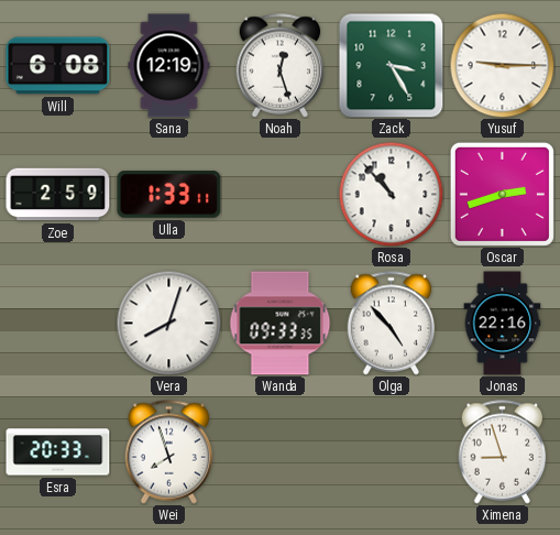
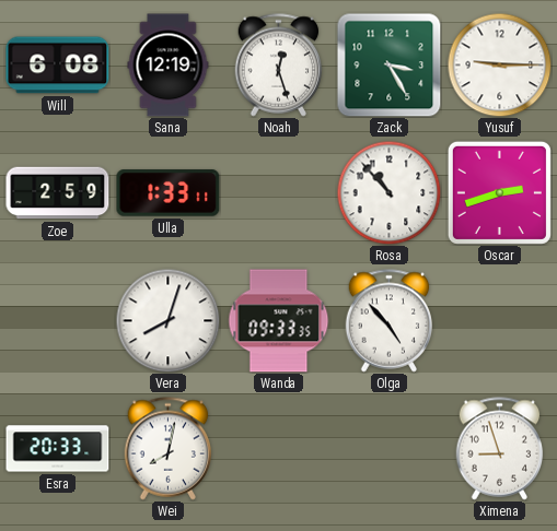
Jonas: 22:16 -> none (503, 324)
Wei: 7:57 -> 8:02 (169, 449)
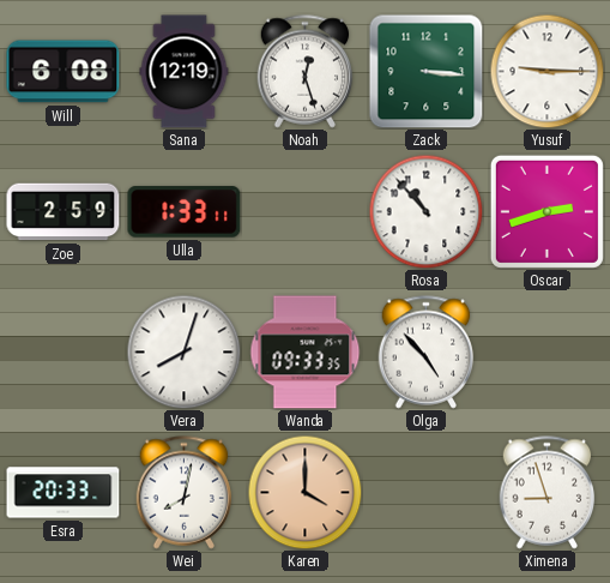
Zack: 3:25 -> 3:16 (427, 72)
Karen: none -> 4:00 (304, 492)
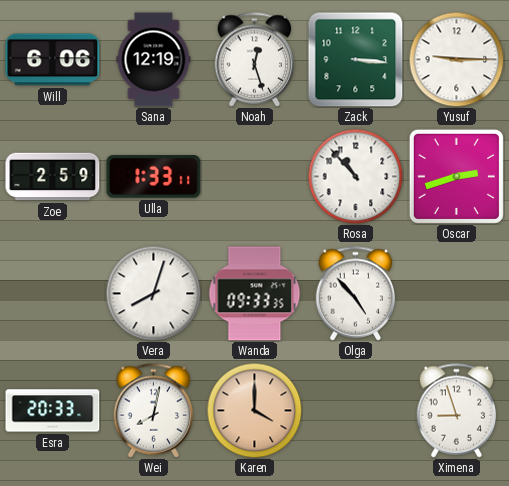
Will: 6:08 -> 6:06 (53, 60)
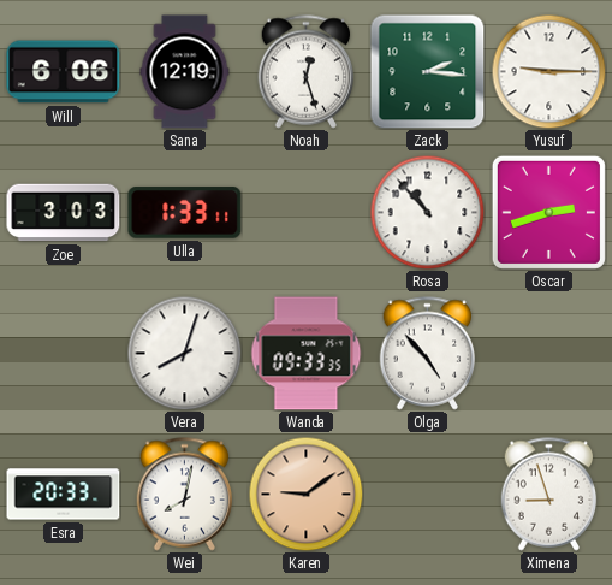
Zack: 3:16 -> 2:16 (428, 72)
Zoe: 2:59 -> 3:03 (64, 213)
Karen: 4:00 -> 9:09 (305, 494)
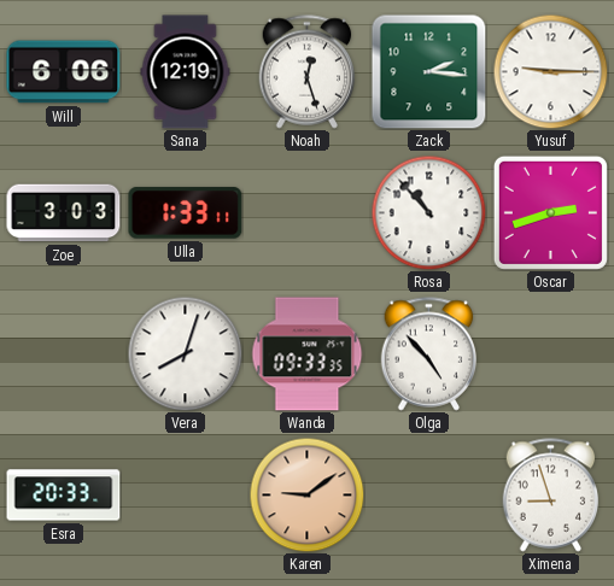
Wei: 8:02 -> none (185, 495)
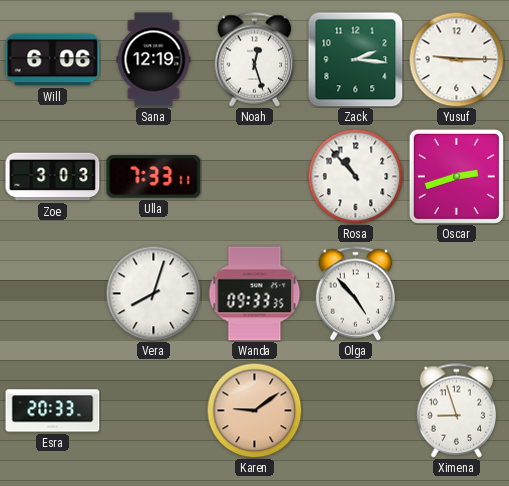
Ulla: 1:33 -> 7:33 (154, 177)
